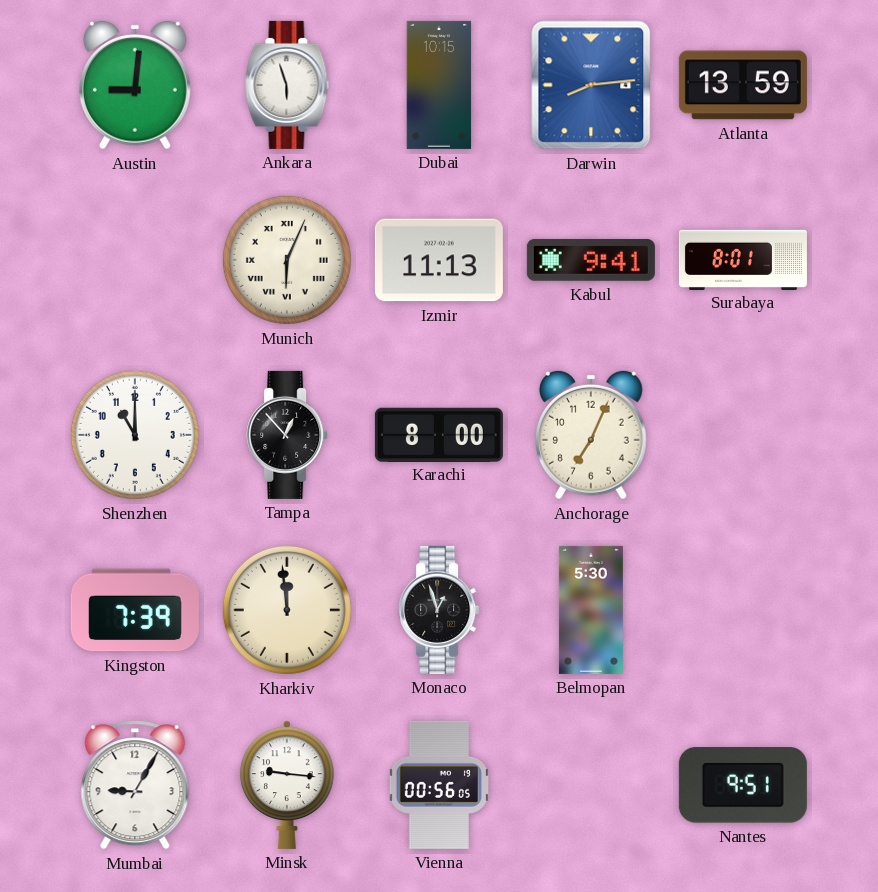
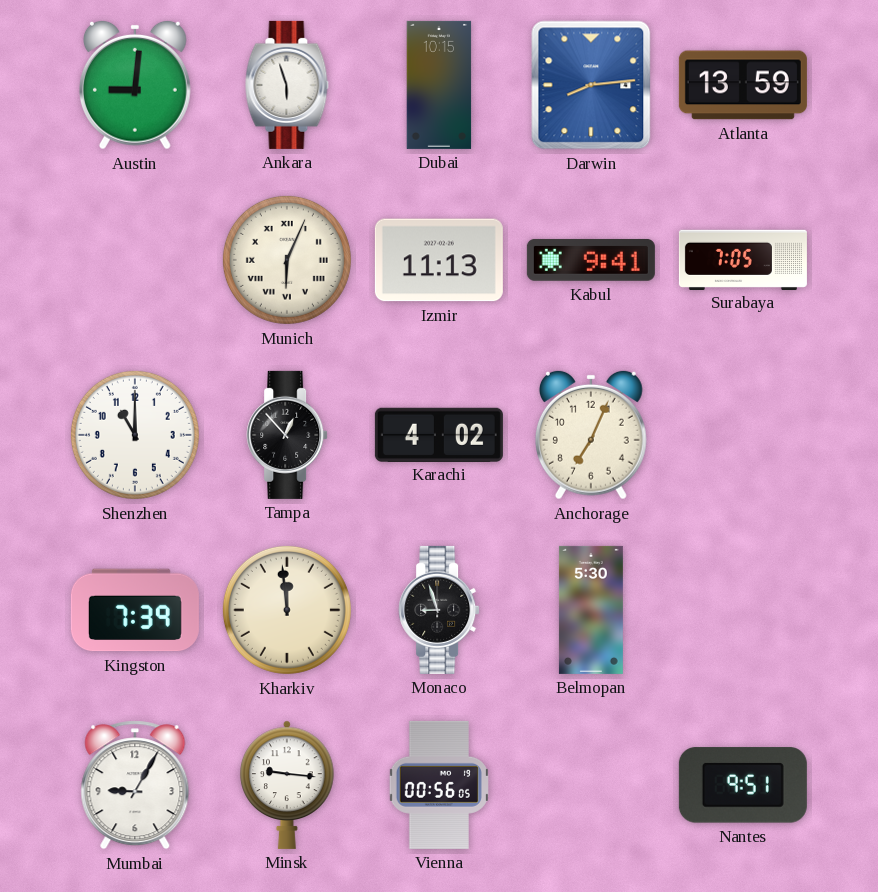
Surabaya: 8:01 -> 7:05 (743, 259)
Karachi: 8:00 -> 4:02 (439, 434)
Monaco: 12:57 -> 8:57 (439, 610)
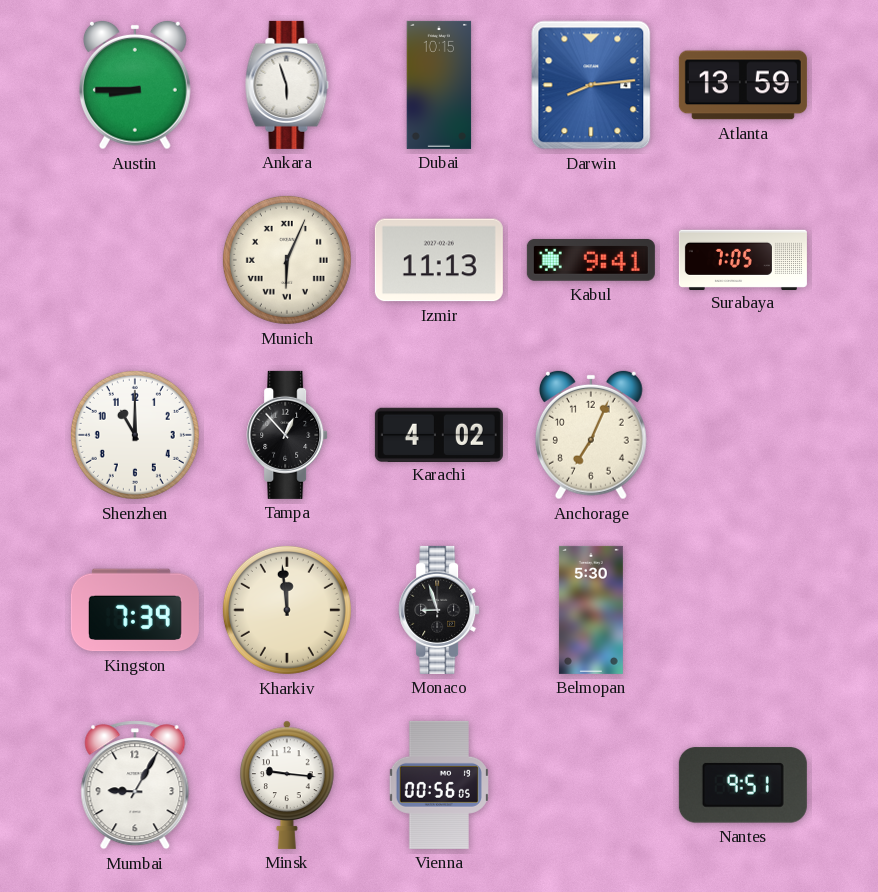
Austin: 9:01 -> 8:45 (135, 85)
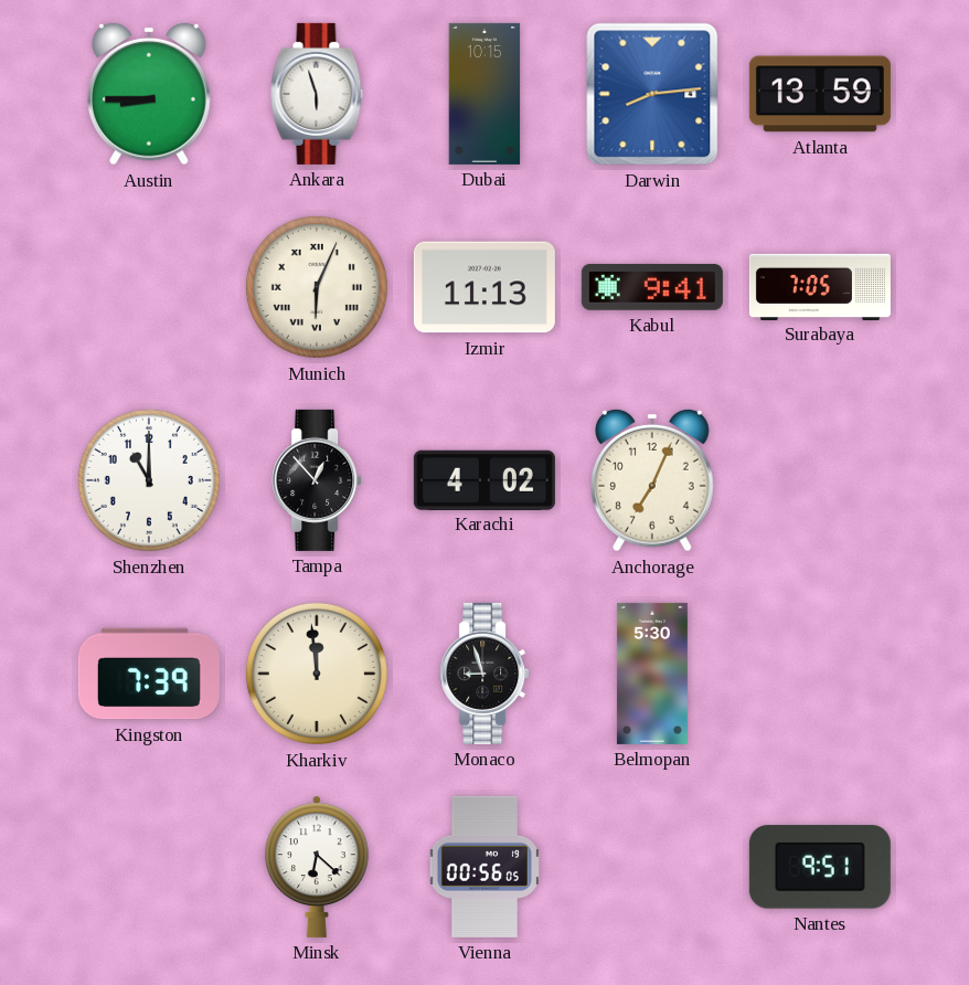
Mumbai: 9:05 -> none (135, 785)
Minsk: 9:16 -> 6:22 (317, 867)
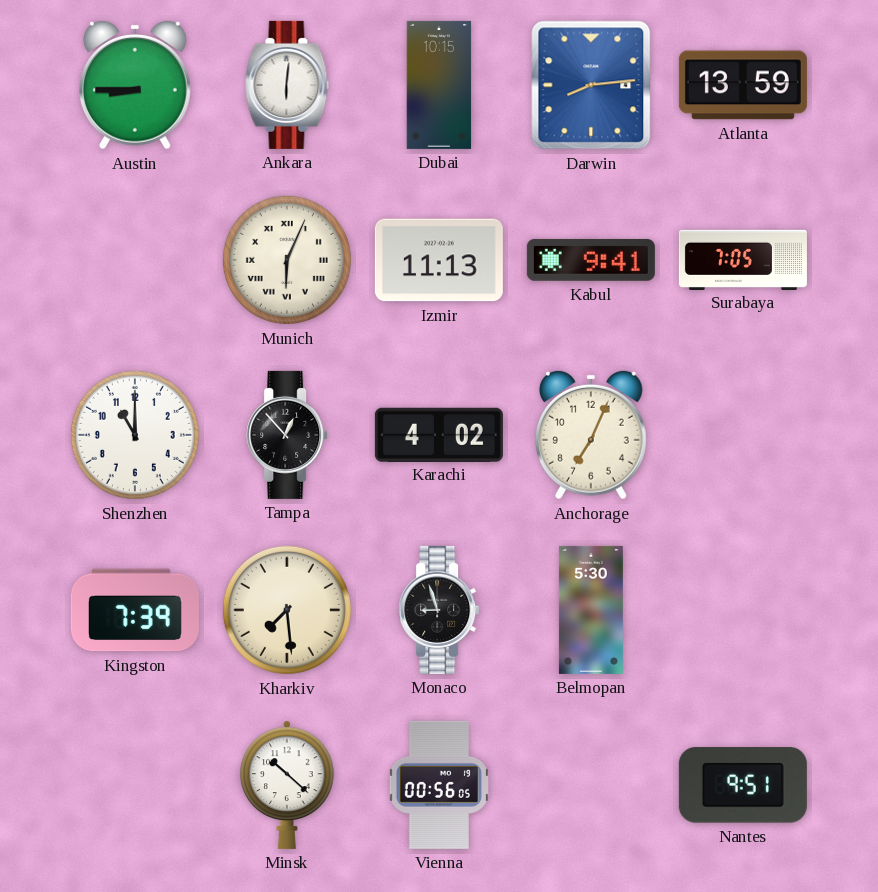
Ankara: 5:57 -> 6:01 (287, 85)
Kharkiv: 11:59 -> 7:29 (287, 610)
Minsk: 6:22 -> 10:22 (287, 785)
